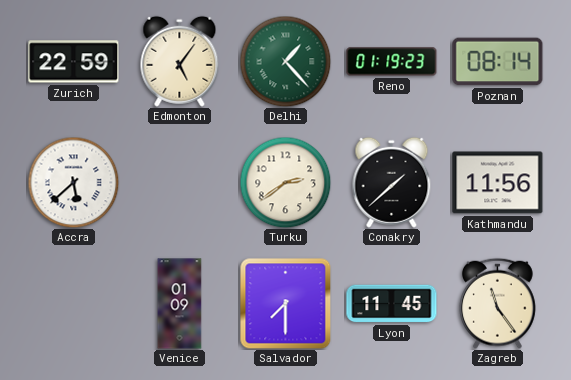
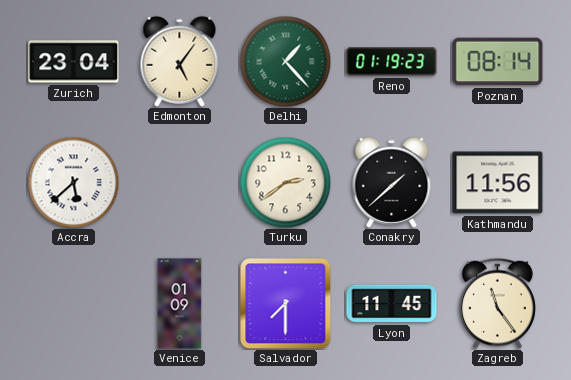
Zurich: 22:59 -> 23:04 (74, 62)
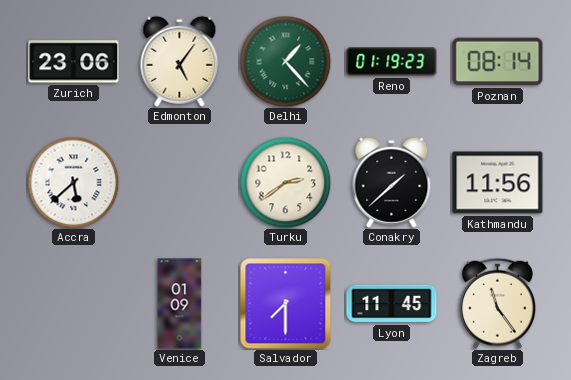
Zurich: 23:04 -> 23:06 (74, 62)
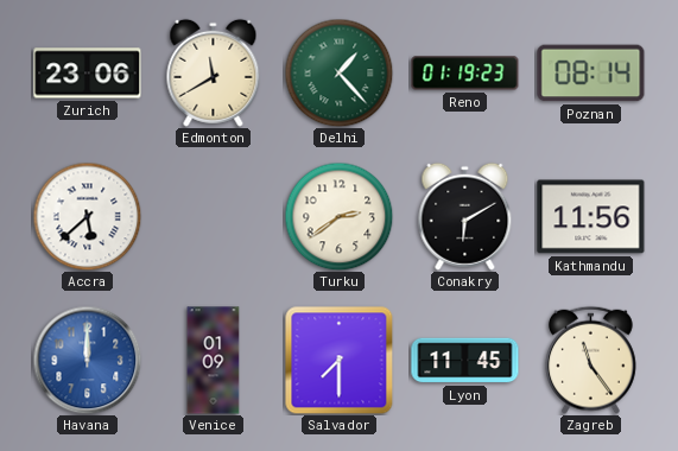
Edmonton: 5:06 -> 11:40 (214, 72)
Conakry: 1:38 -> 6:10 (465, 216)
Havana: none -> 12:00 (87, 360)
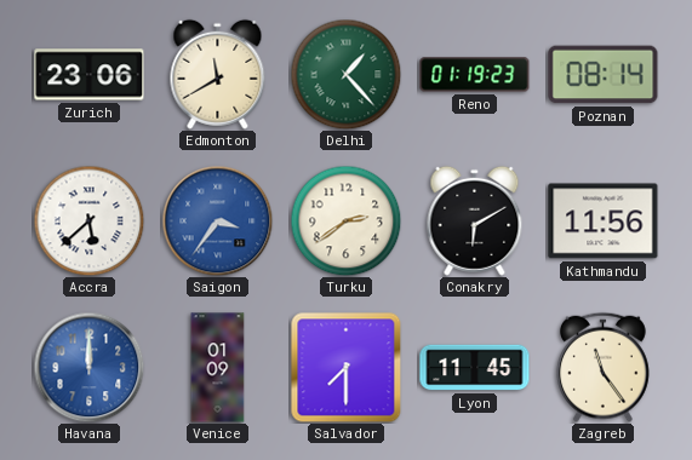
Saigon: none -> 3:36 (217, 220)
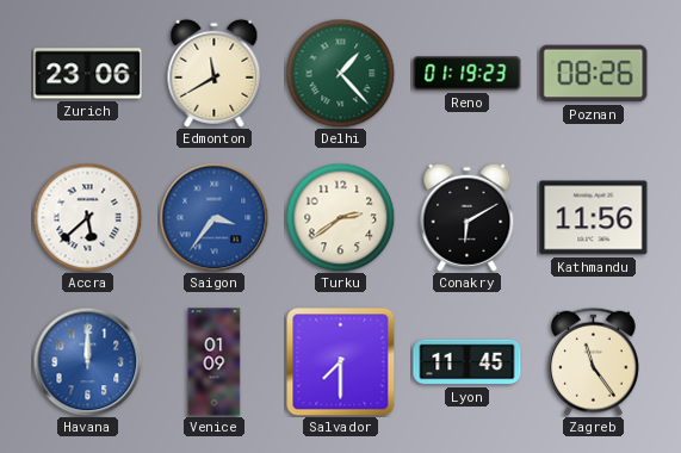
Poznan: 08:14 -> 08:26 (594, 74)
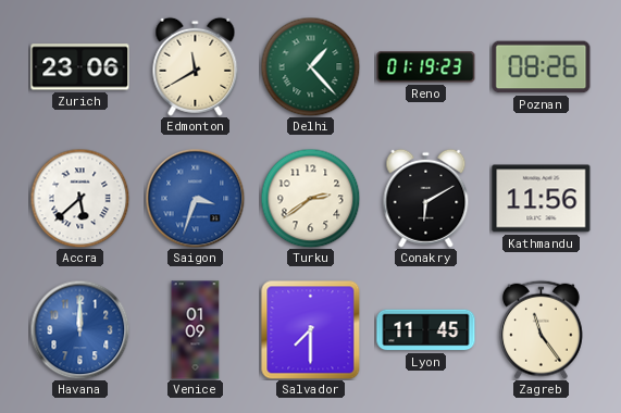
Saigon: 3:36 -> 3:33 (195, 198)
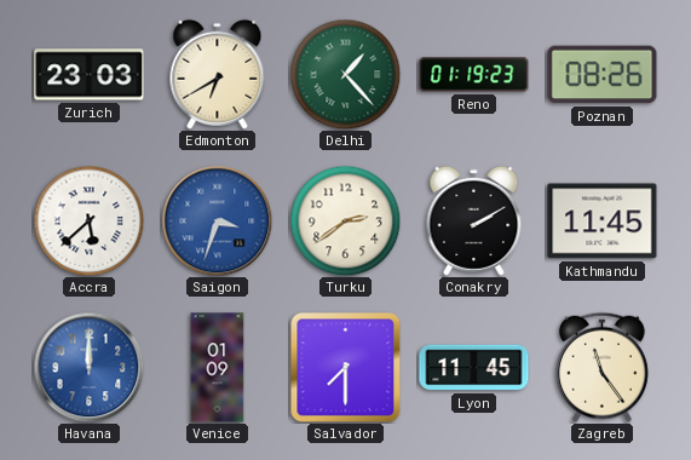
Zurich: 23:06 -> 23:03 (90, 75)
Edmonton: 11:40 -> 6:40 (218, 74)
Conakry: 6:10 -> 2:10 (474, 220)
Kathmandu: 11:56 -> 11:45 (603, 222)
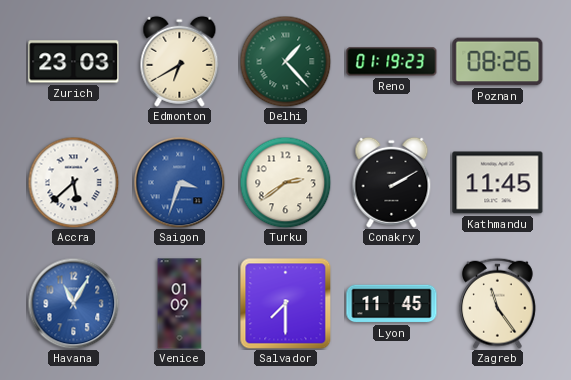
Havana: 12:00 -> 11:05 (73, 303)
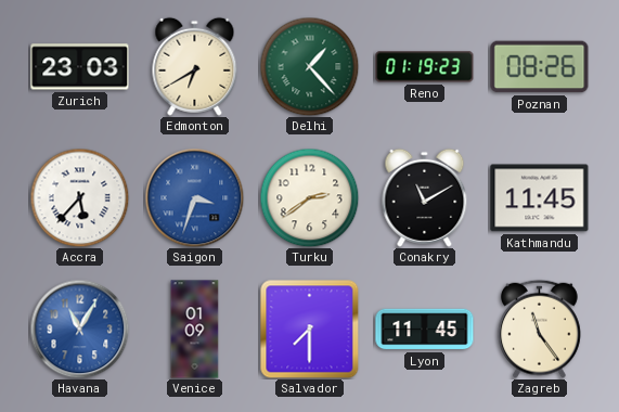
Accra: 5:38 -> 5:37 (79, 197)
Conakry: 2:10 -> 11:10 (425, 197)
